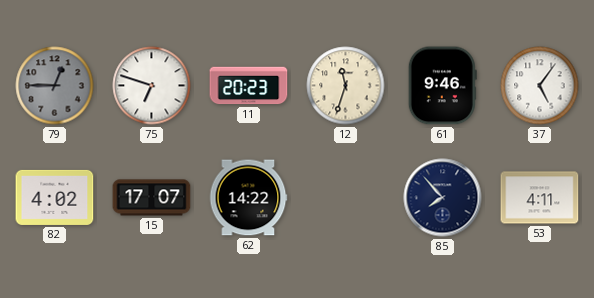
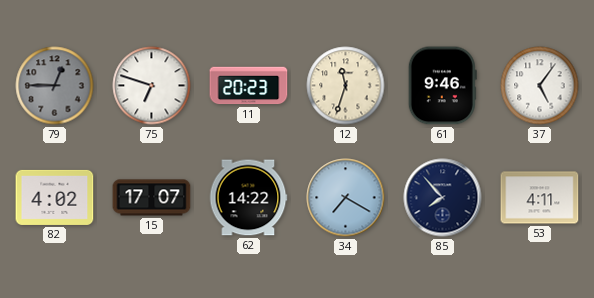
34: none -> 7:20 (346, 198)
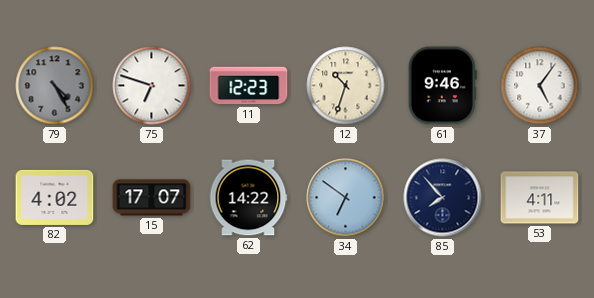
79: 12:45 -> 4:25 (55, 86)
11: 20:23 -> 12:23 (249, 86)
12: 11:33 -> 10:33 (346, 86)
34: 7:20 -> 6:51 (346, 198)
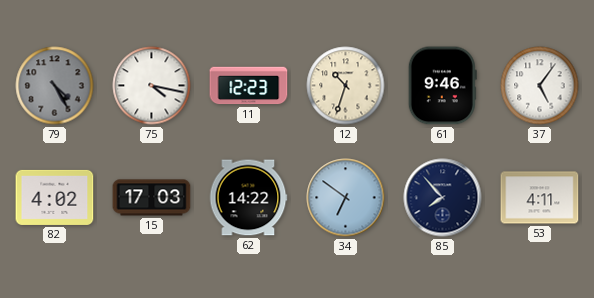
75: 6:48 -> 4:17 (152, 86)
15: 17:07 -> 17:03 (152, 198)
